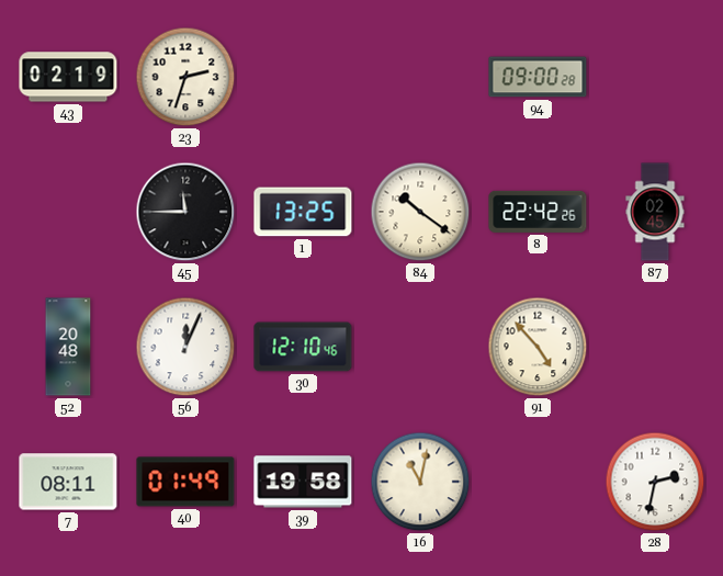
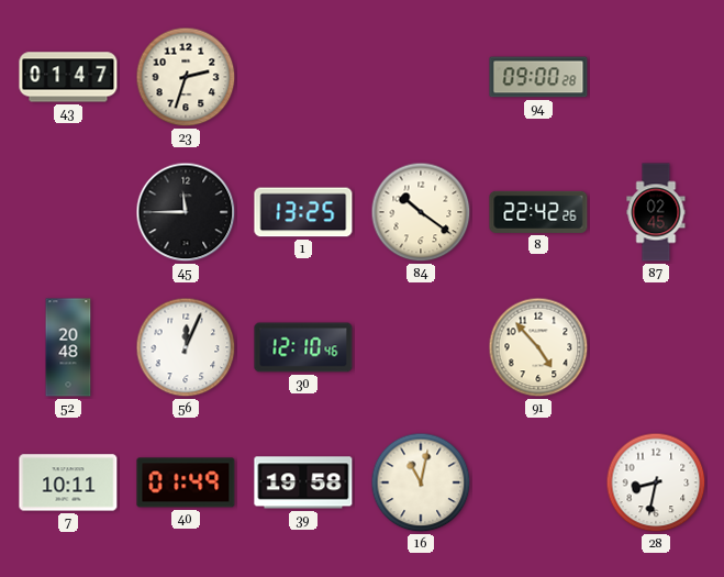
43: 02:19 -> 01:47 (68, 77)
7: 08:11 -> 10:11 (68, 482)
28: 2:32 -> 8:32 (656, 482)
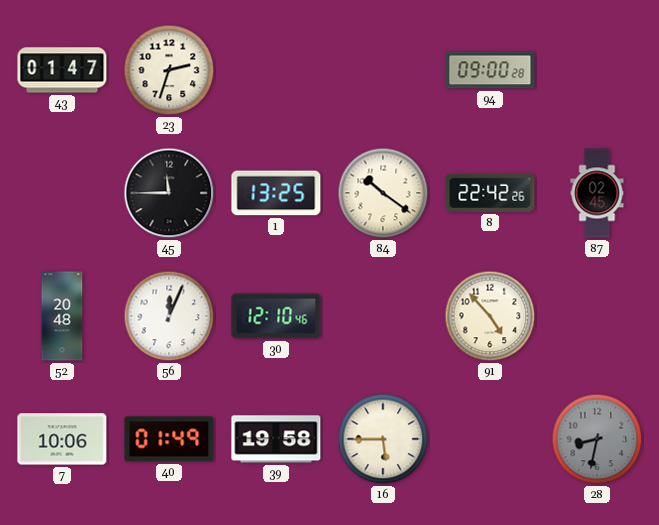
7: 10:11 -> 10:06 (62, 439)
16: 11:02 -> 5:45 (383, 439)
28 dial: white -> grey (597, 439)
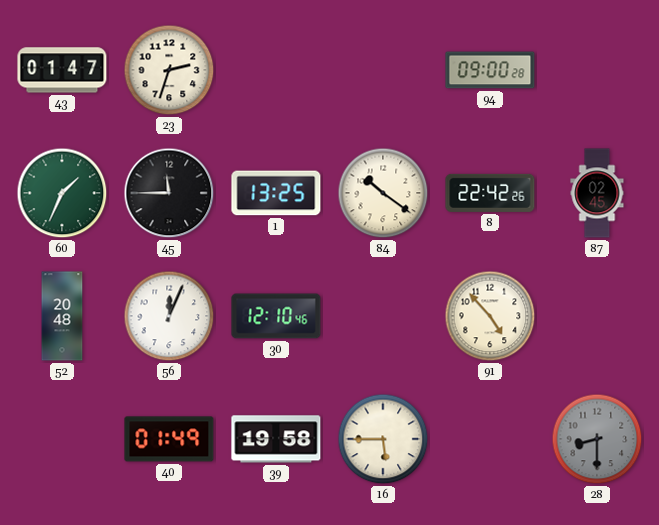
60: none -> 1:34 (62, 193)
7: 10:06 -> none (62, 439)
28: 8:32 -> 8:30 (597, 439)
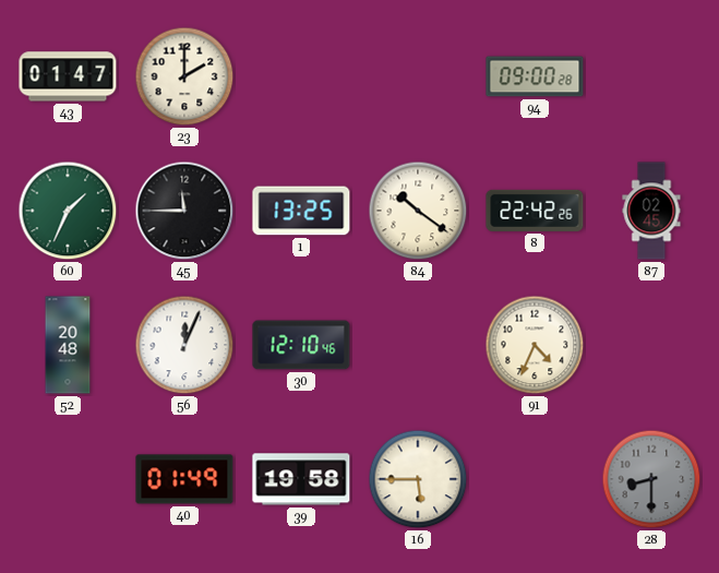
23: 2:33 -> 2:00 (184, 76)
91: 4:53 -> 4:34 (535, 345)
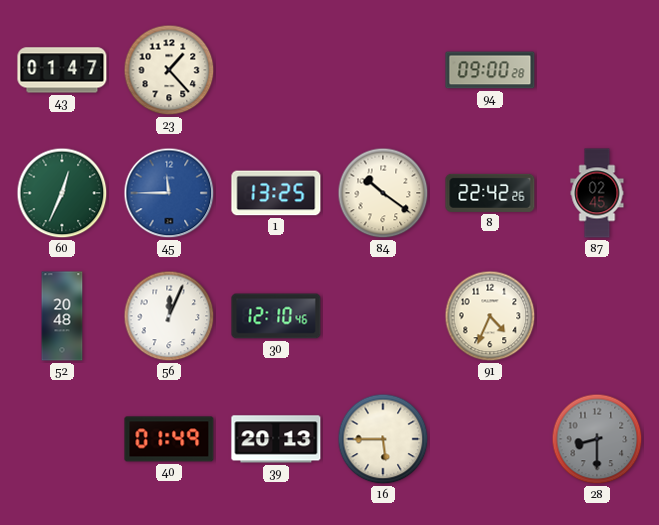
23: 2:00 -> 1:23 (169, 70)
60: 1:34 -> 12:34 (62, 193)
45 dial: black -> blue (169, 193)
39: 19:58 -> 20:13 (276, 439)
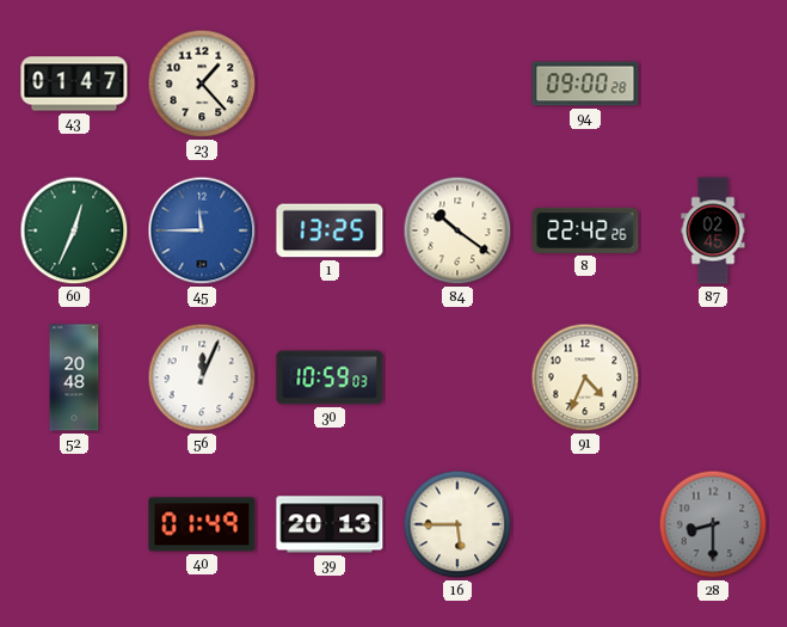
30: 12:10 -> 10:59 (330, 377)
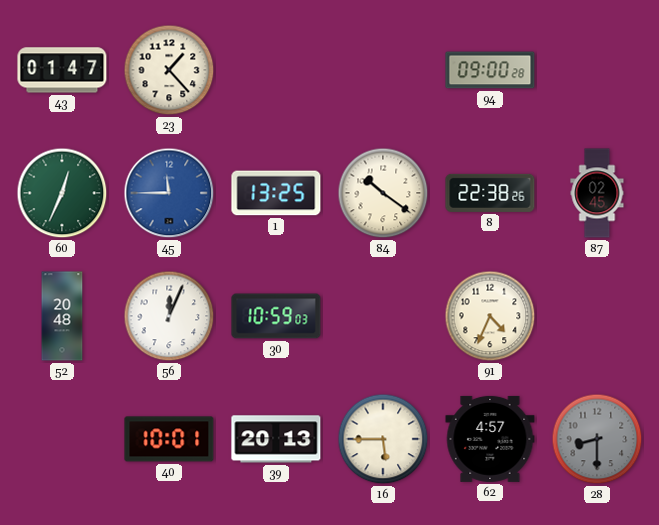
8: 22:42 -> 22:38 (490, 193)
40: 01:49 -> 10:01 (169, 439)
62: none -> 4:57 (490, 439)
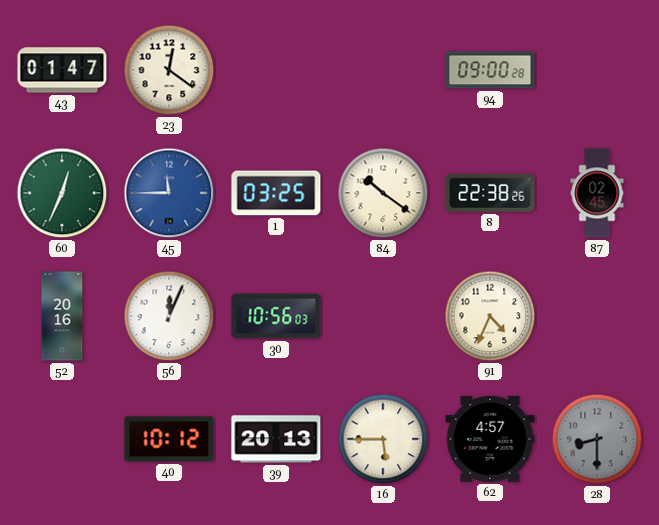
23: 1:23 -> 12:21 (169, 70)
1: 13:25 -> 03:25 (276, 193)
52: 20:48 -> 20:16 (62, 316)
30: 10:59 -> 10:56 (276, 316)
40: 10:01 -> 10:12 (169, 439)
